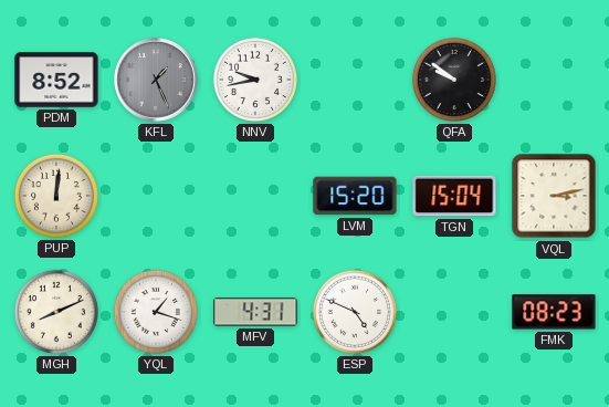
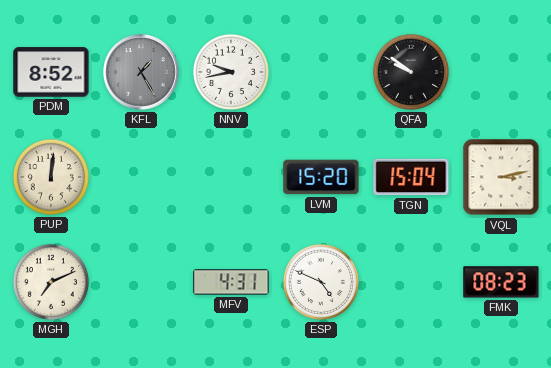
KFL: 1:26 -> 1:25 (141, 72)
MGH: 8:11 -> 7:11 (51, 282)
YQL: 1:18 -> none (156, 312)
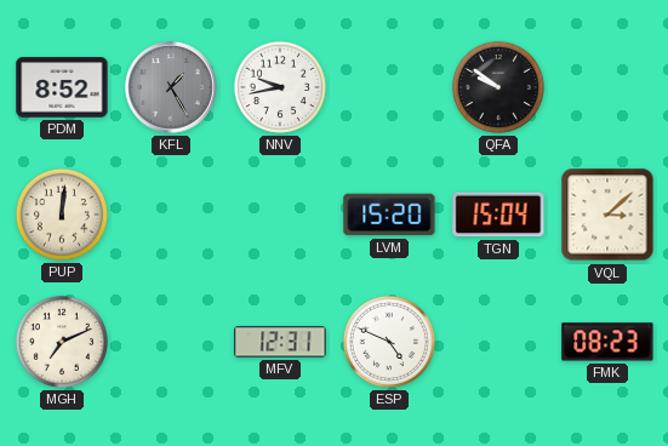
VQL: 3:13 -> 3:08 (607, 215)
MFV: 4:31 -> 12:31 (280, 342)
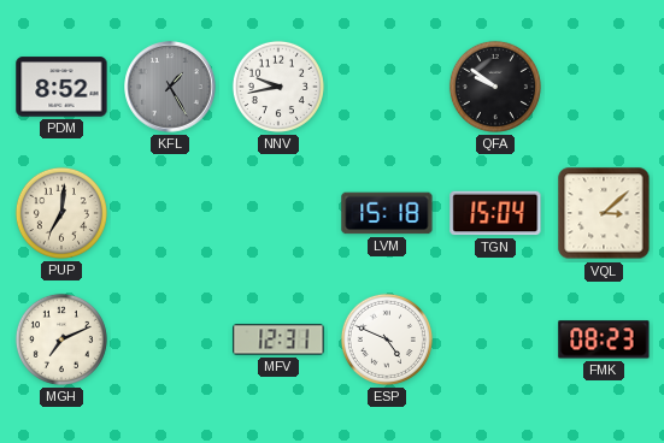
PUP: 12:01 -> 7:01 (61, 213)
LVM: 15:20 -> 15:18 (387, 213)
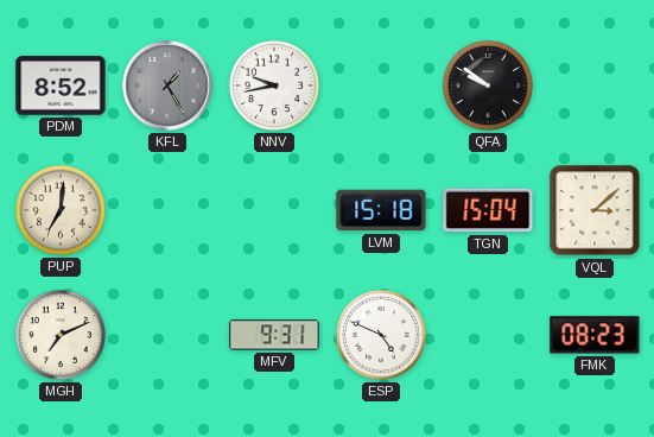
MFV: 12:31 -> 9:31 (274, 335)
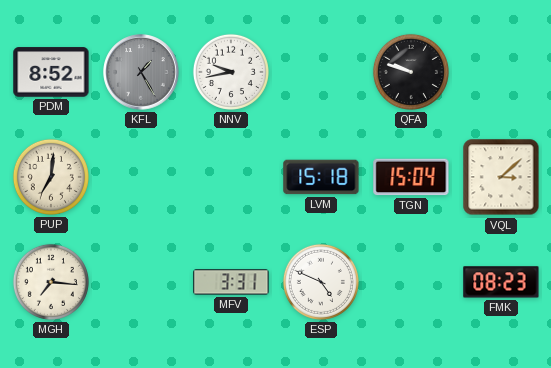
QFA: 9:51 -> 9:48 (411, 72)
MGH: 7:11 -> 7:16 (51, 282)
MFV: 9:31 -> 3:31 (231, 282)
